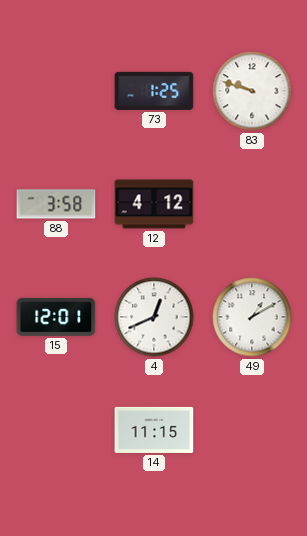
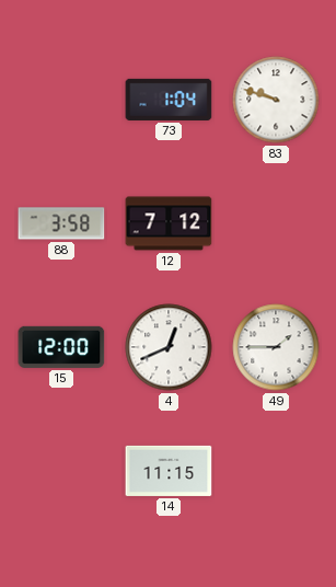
73: 1:25 -> 1:04 (169, 100)
12: 4:12 -> 7:12 (169, 223)
15: 12:01 -> 12:00 (61, 347)
49: 1:10 -> 1:45 (276, 347)
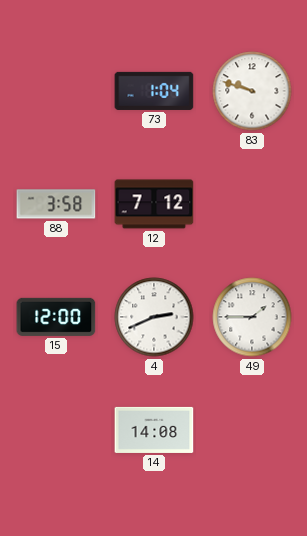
4: 12:41 -> 2:41 (154, 317)
14: 11:15 -> 14:08 (154, 430)
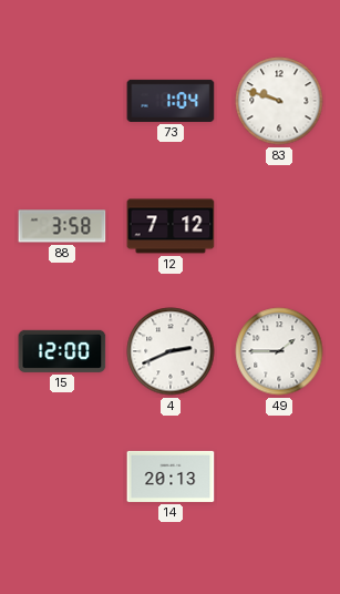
14: 14:08 -> 20:13 (171, 477)
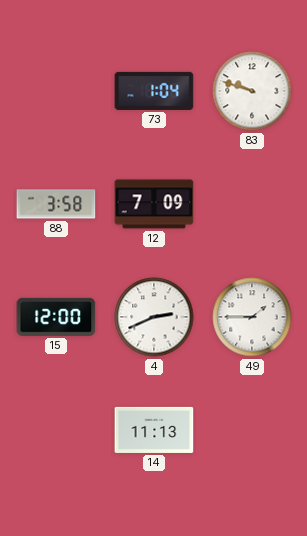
12: 7:12 -> 7:09 (154, 204)
14: 20:13 -> 11:13 (154, 430)
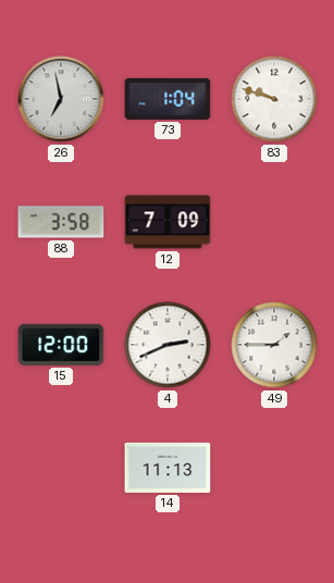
26: none -> 6:58 (61, 99)
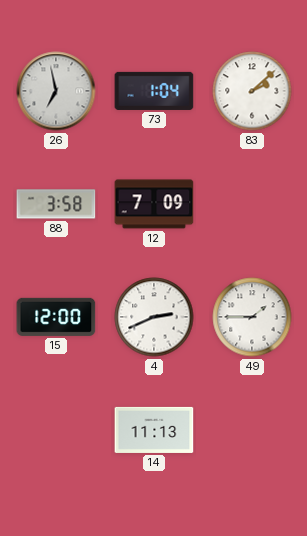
83: 9:48 -> 2:08 (252, 91)
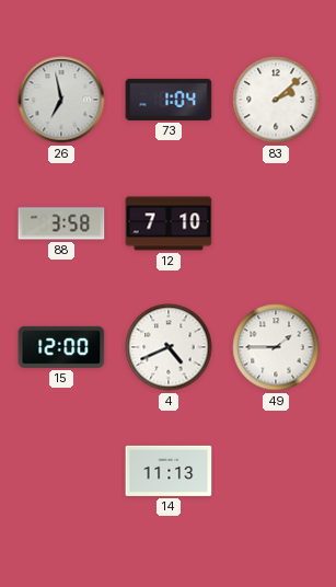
12: 7:09 -> 7:10 (169, 223)
4: 2:41 -> 4:41 (169, 347)
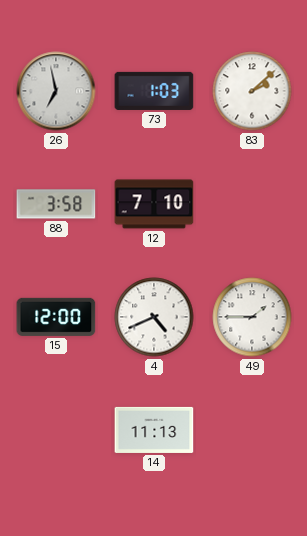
73: 1:04 -> 1:03 (154, 91)
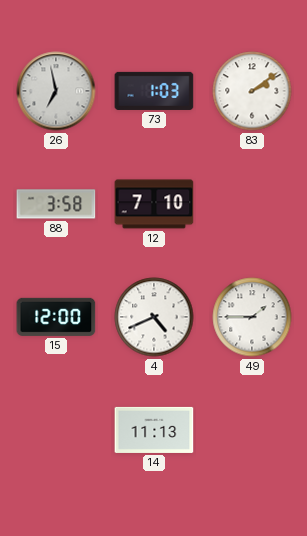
83: 2:08 -> 2:09 (252, 91)
